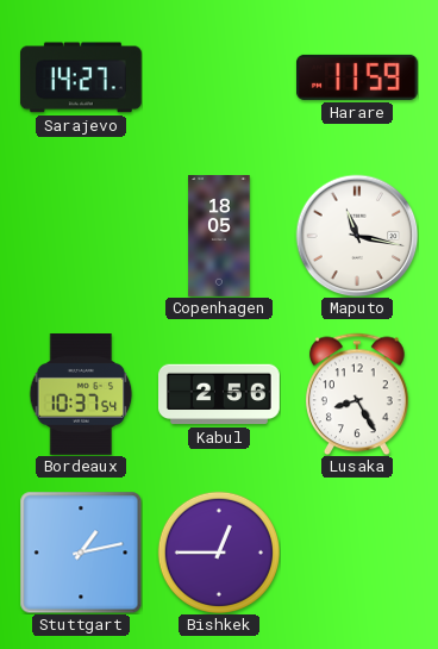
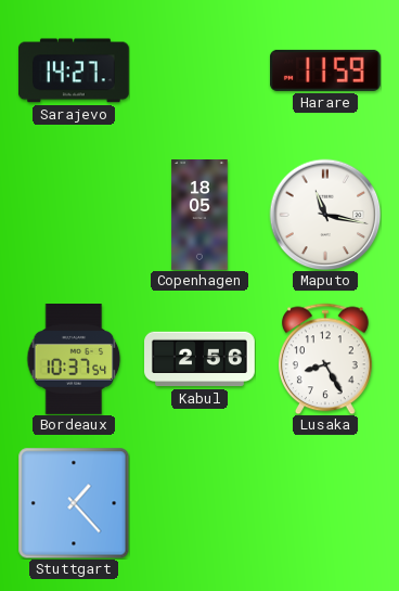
Stuttgart: 1:13 -> 1:23 (74, 503)
Bishkek: 12:45 -> none (219, 553)
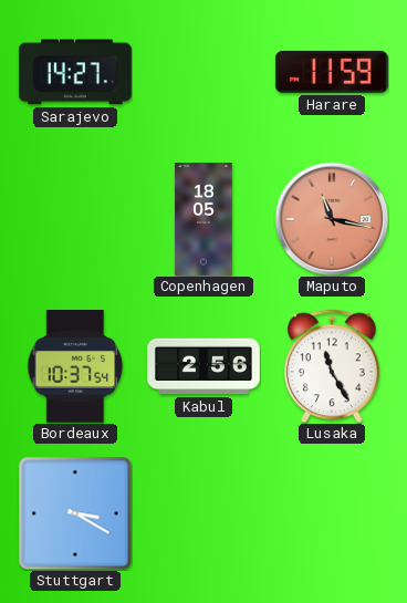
Maputo dial: white -> salmon (332, 219)
Lusaka: 8:25 -> 11:25 (332, 366)
Stuttgart: 1:23 -> 3:20 (75, 513)
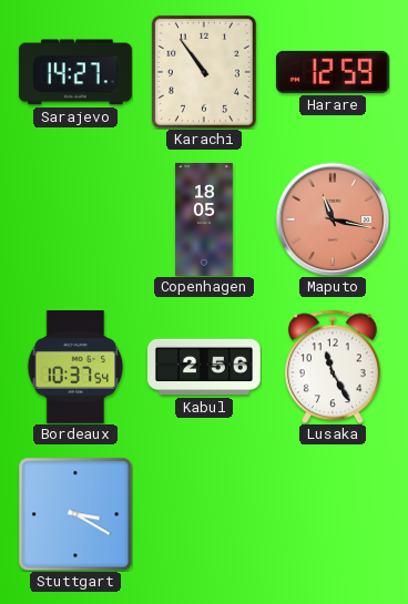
Karachi: none -> 10:54 (204, 72)
Harare: 11:59 -> 12:59 (333, 72)
